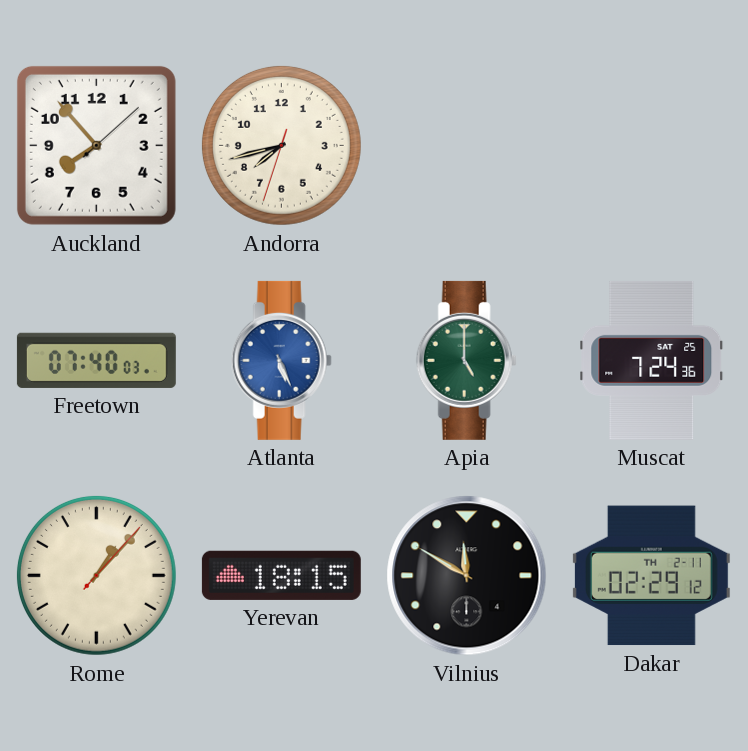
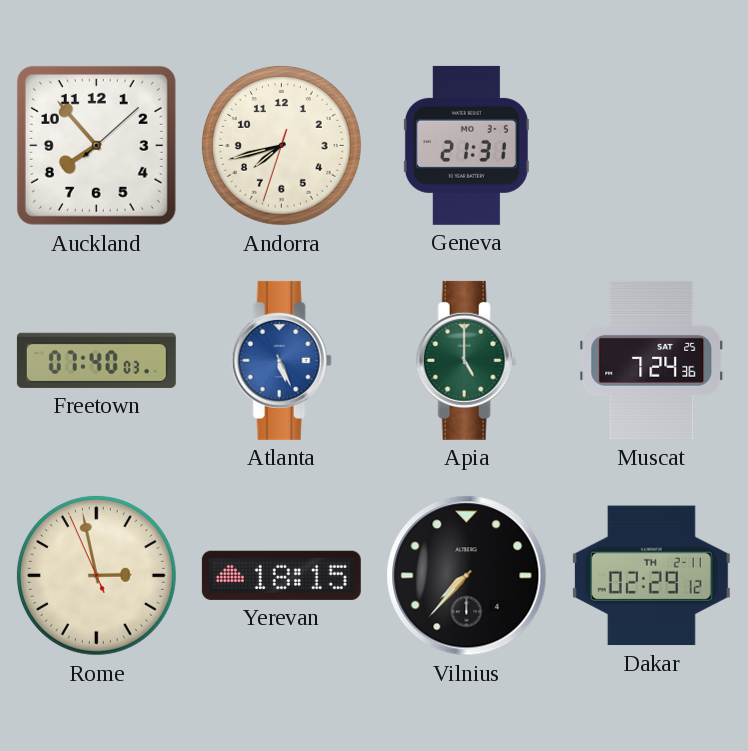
Geneva: none -> 21:31 (466, 145)
Rome: 1:07 -> 2:57 (96, 575)
Vilnius: 11:50 -> 7:37 (467, 576)
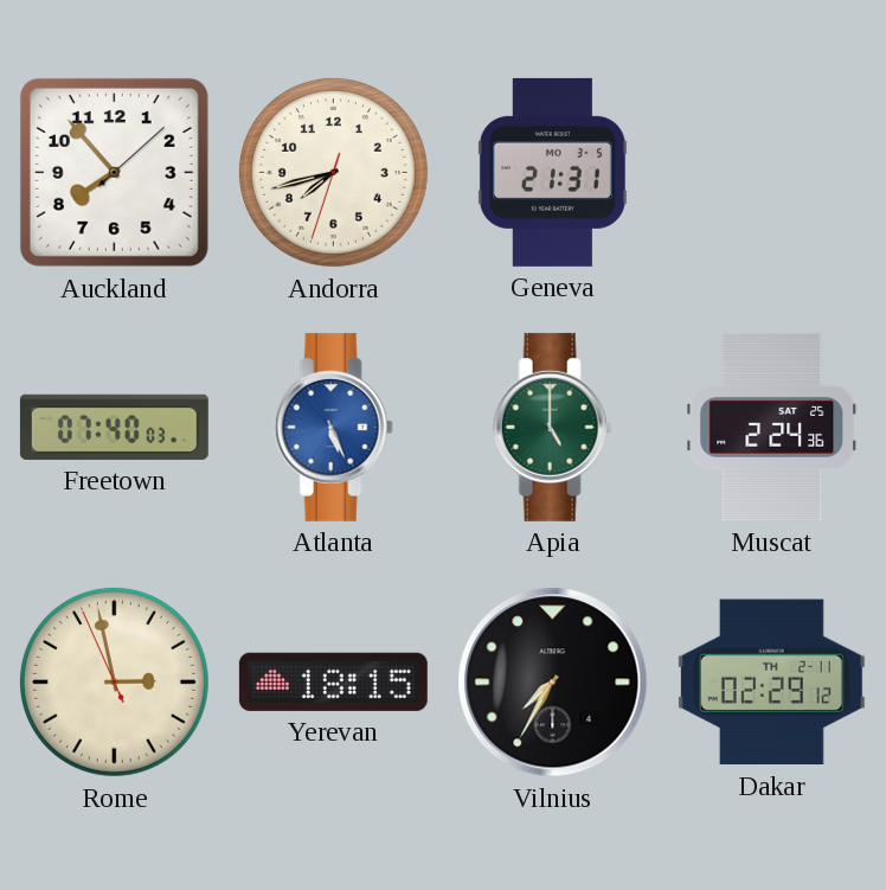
Muscat: 7:24 -> 2:24 (772, 427)
Vilnius: 7:37 -> 7:35 (553, 683)
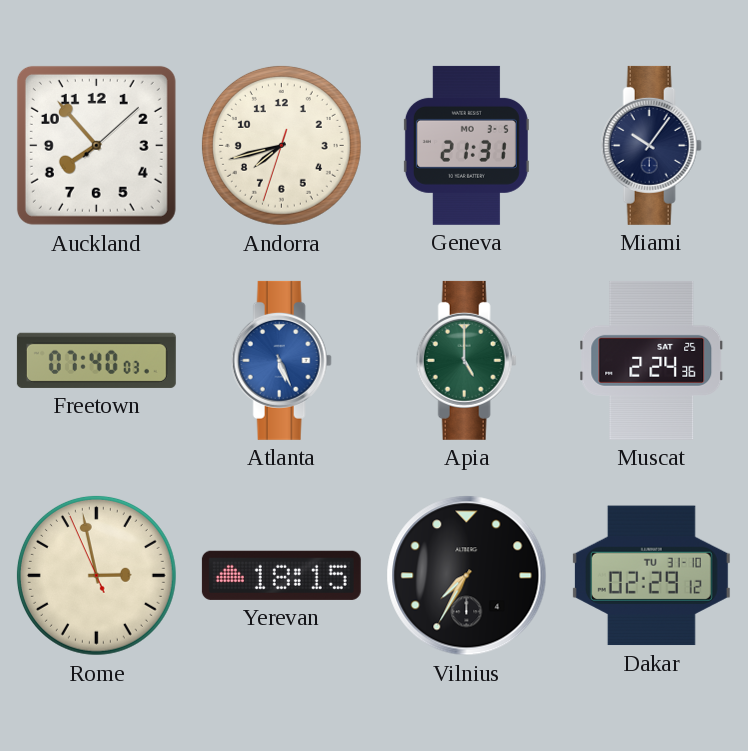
Miami: none -> 10:06 (651, 145)
Dakar date: TH 2-11 -> TU 31-10 (651, 576)
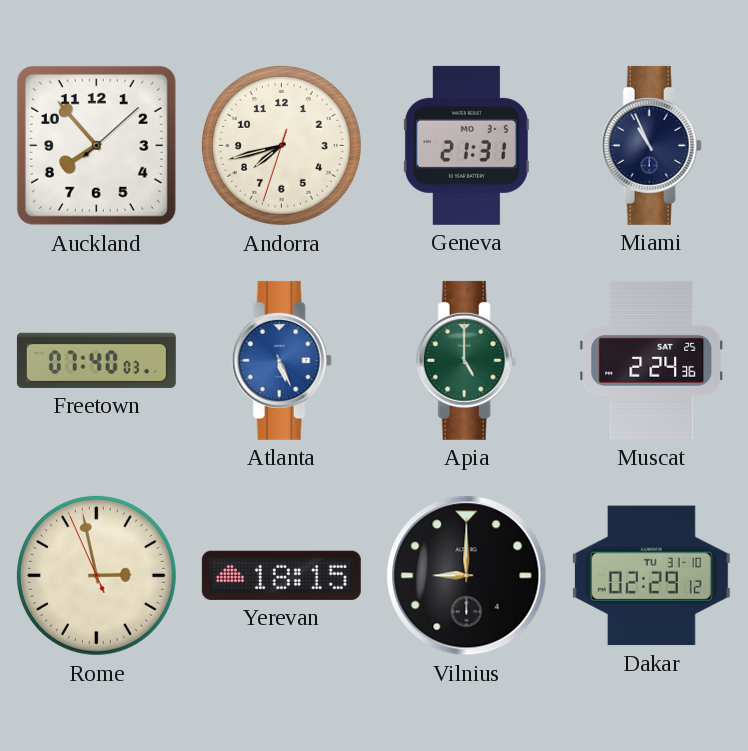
Miami: 10:06 -> 10:56 (651, 145)
Vilnius: 7:35 -> 9:00 (467, 576)
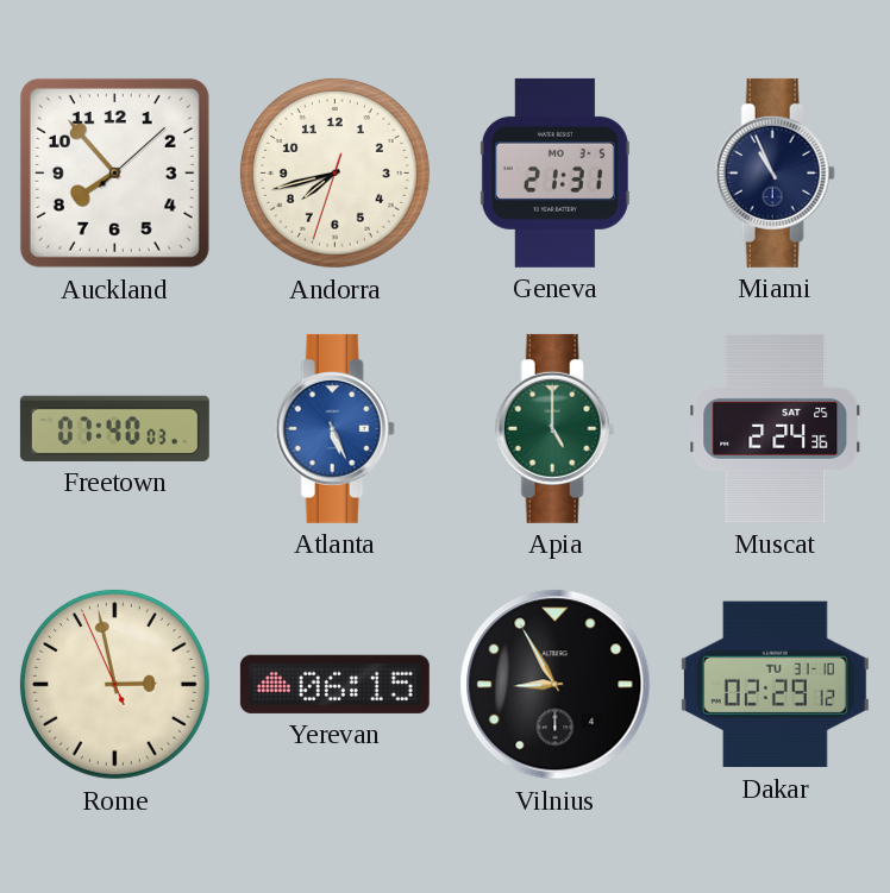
Yerevan: 18:15 -> 06:15 (334, 684)
Vilnius: 9:00 -> 8:55 (556, 685)
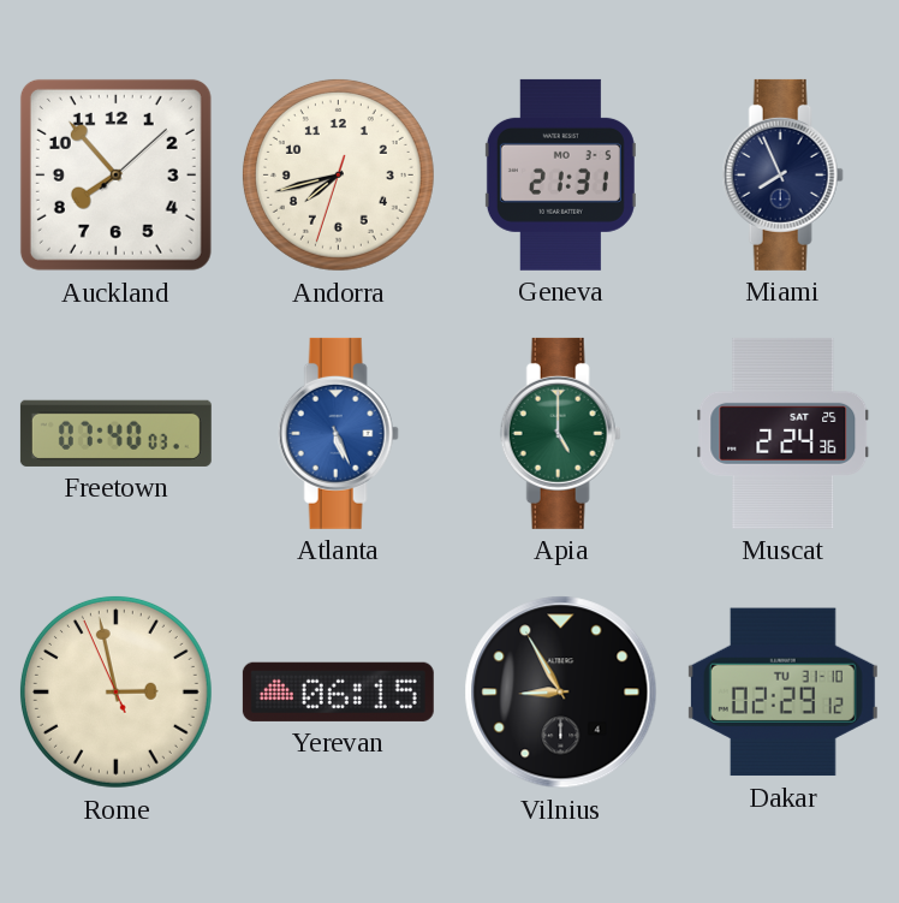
Miami: 10:56 -> 7:56 (782, 174)
